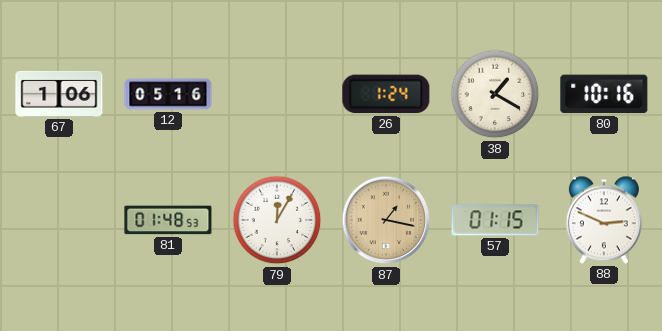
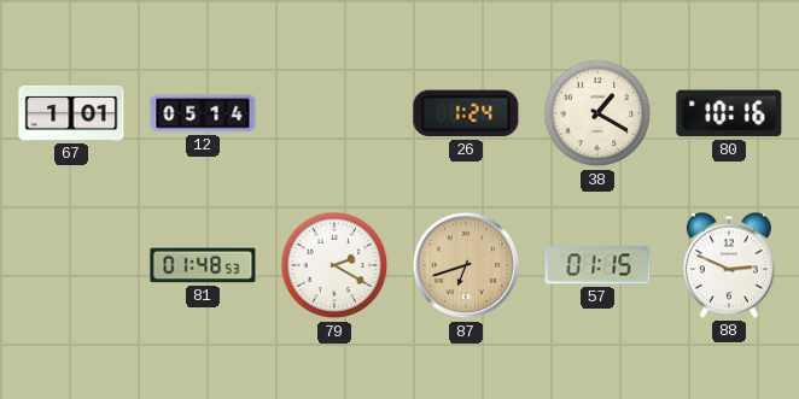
67: 1:06 -> 1:01 (71, 113)
12: 05:16 -> 05:14 (203, 113)
79: 12:05 -> 2:20 (334, 265)
87: 1:17 -> 6:42 (466, 265)
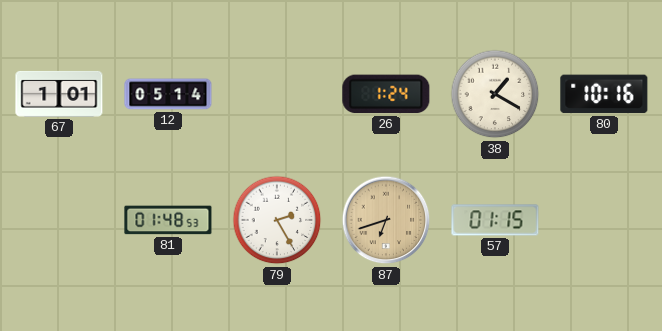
79: 2:20 -> 2:25 (277, 220)
88: 2:49 -> none (729, 265)
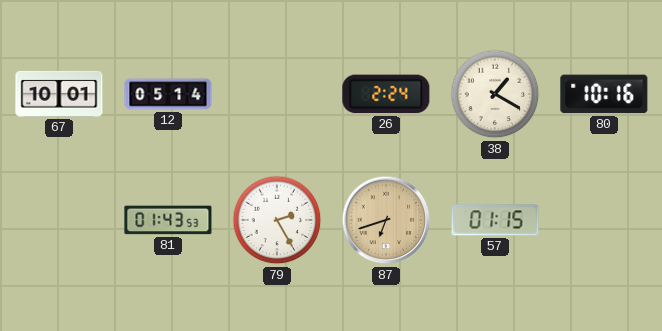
67: 1:01 -> 10:01 (59, 94)
26: 1:24 -> 2:24 (386, 94)
81: 01:48 -> 01:43 (168, 220)
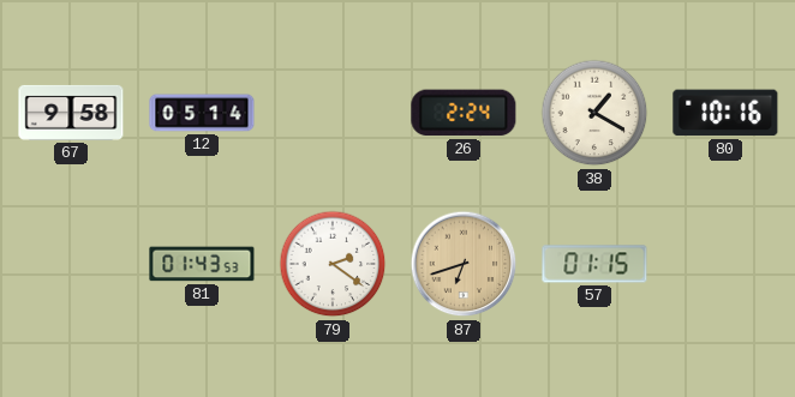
67: 10:01 -> 9:58 (71, 113)
79: 2:25 -> 2:21 (333, 264)
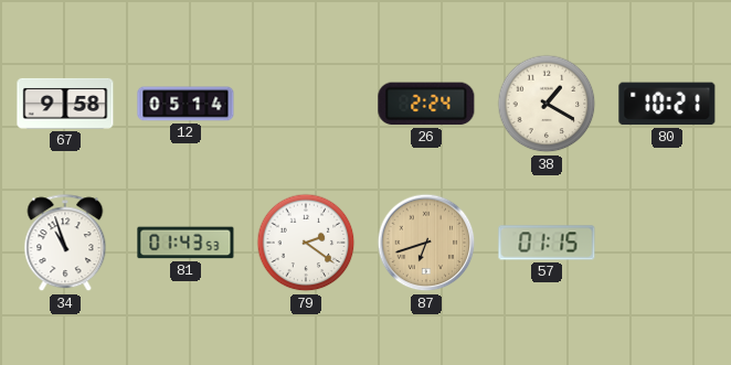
80: 10:16 -> 10:21 (667, 104)
34: none -> 10:57 (65, 244)
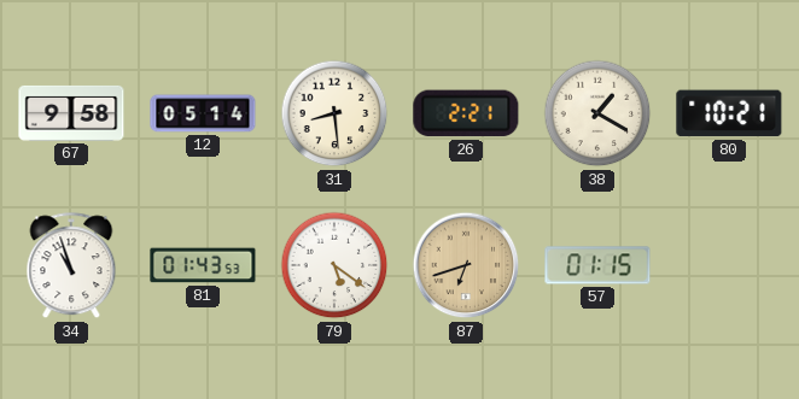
31: none -> 8:29 (334, 113)
26: 2:24 -> 2:21 (466, 113)
79: 2:21 -> 5:21 (334, 265)
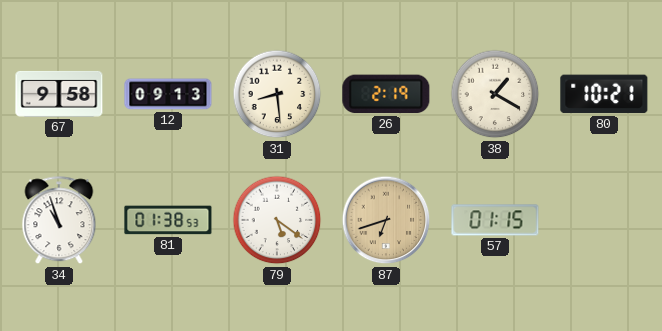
12: 05:14 -> 09:13 (168, 94)
26: 2:21 -> 2:19 (386, 94)
81: 01:43 -> 01:38 (168, 220)
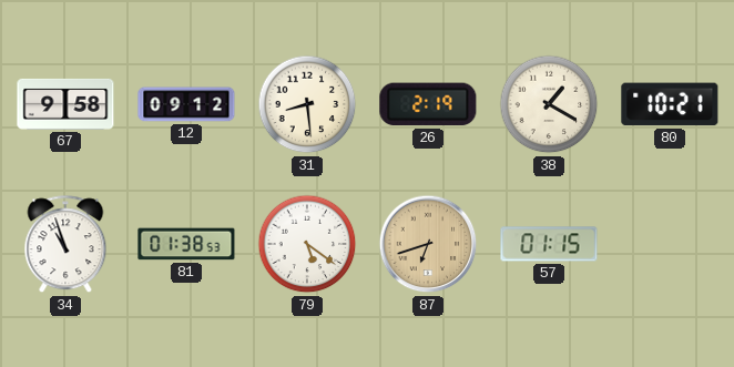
12: 09:13 -> 09:12 (186, 104)
